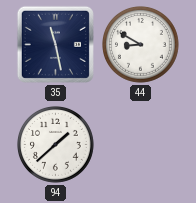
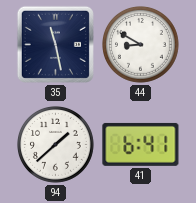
41: none -> 6:41 (141, 144)
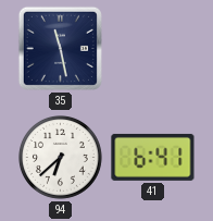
44: 8:50 -> none (141, 45)
94: 1:38 -> 6:38 (61, 158)
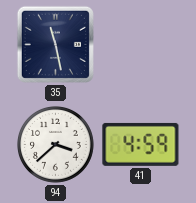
94: 6:38 -> 3:38 (56, 145)
41: 6:41 -> 4:59 (141, 144)
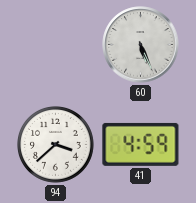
35: 11:28 -> none (55, 44)
60: none -> 5:26 (141, 45)
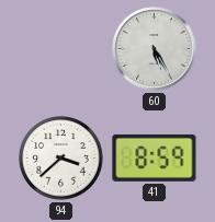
60: 5:26 -> 5:25 (155, 49)
41: 4:59 -> 8:59 (155, 157)
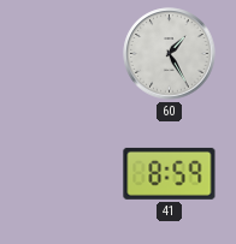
60: 5:25 -> 1:25 (170, 54)
94: 3:38 -> none (61, 159)
